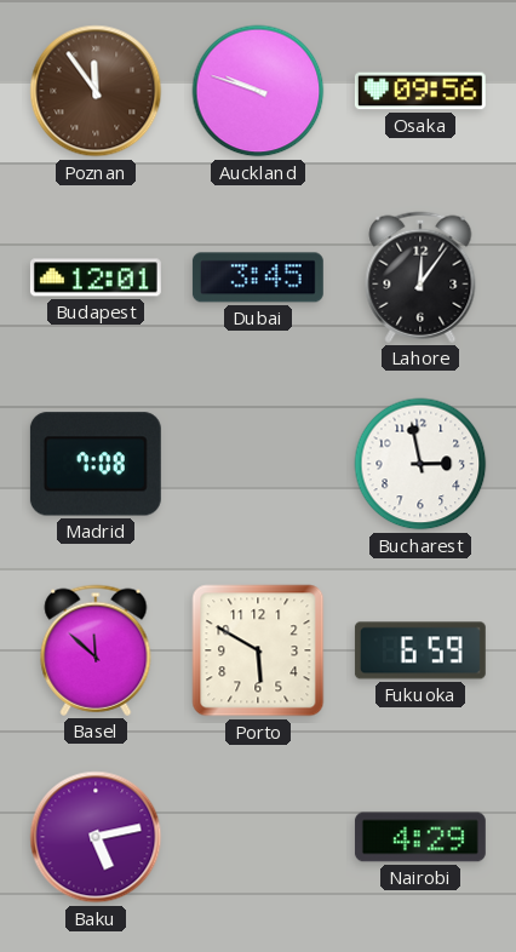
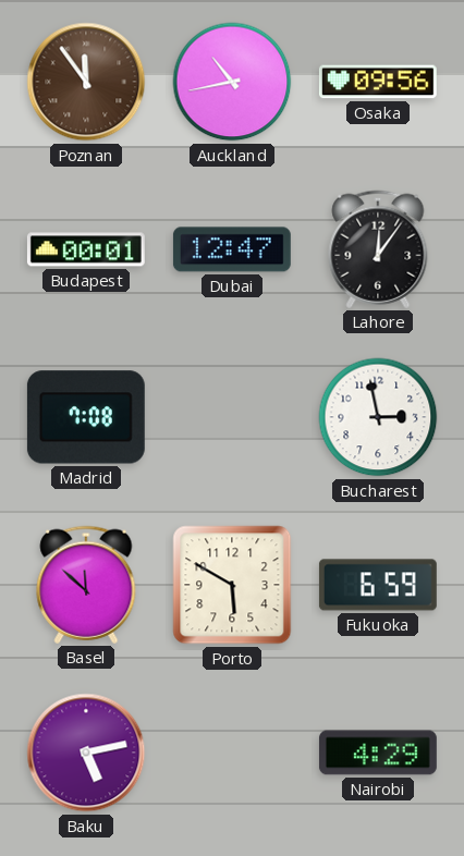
Auckland: 9:48 -> 10:43 (232, 82)
Budapest: 12:01 -> 00:01 (86, 249)
Dubai: 3:45 -> 12:47 (232, 249)
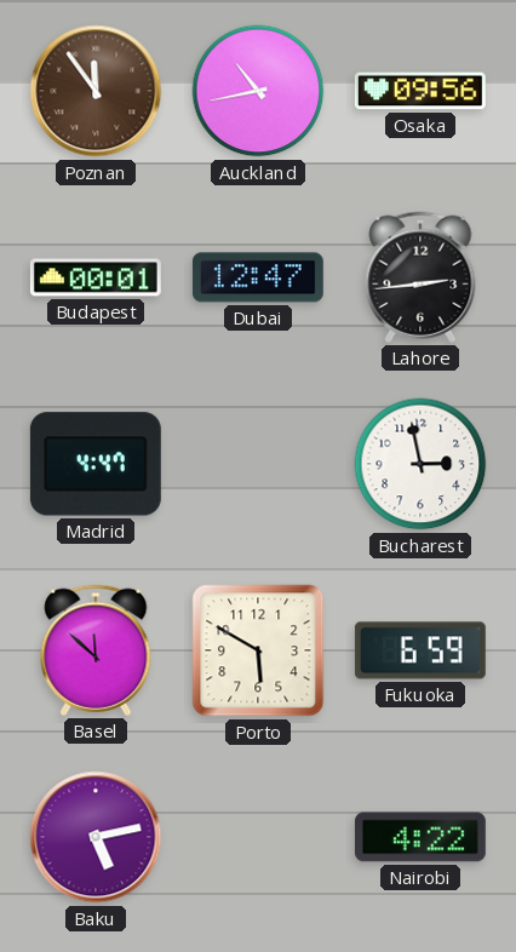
Lahore: 12:06 -> 2:44 (420, 277)
Madrid: 7:08 -> 4:47 (96, 464)
Nairobi: 4:29 -> 4:22 (420, 837)
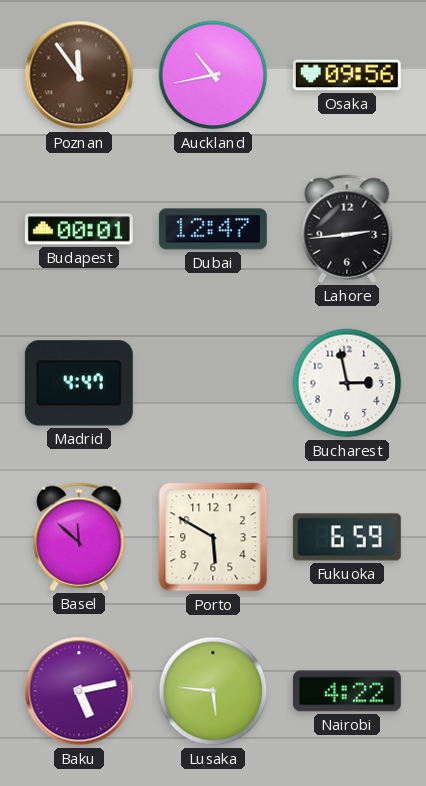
Lusaka: none -> 5:46 (213, 691)
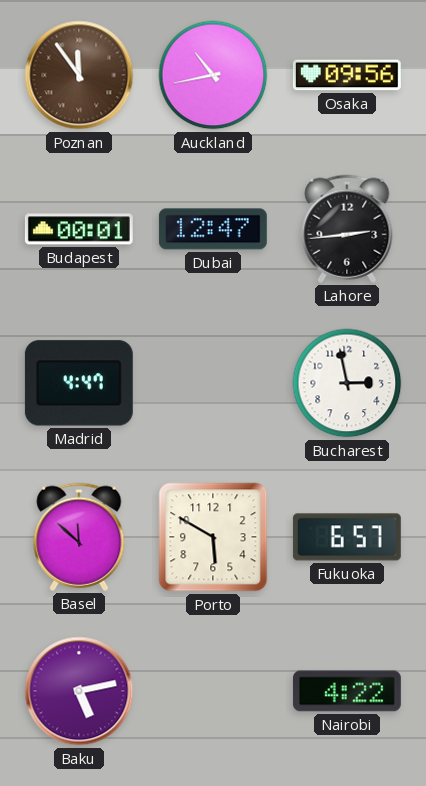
Fukuoka: 6:59 -> 6:57 (347, 537)
Lusaka: 5:46 -> none (213, 691)
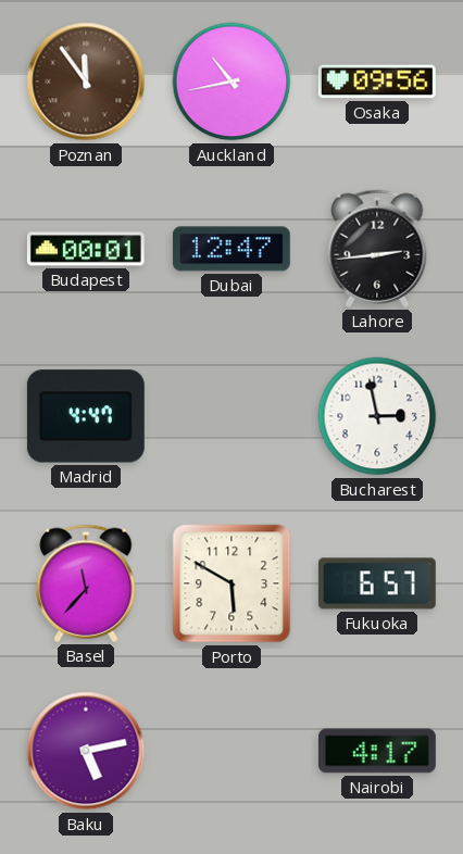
Basel: 11:52 -> 11:37 (86, 583)
Nairobi: 4:22 -> 4:17 (377, 751)
